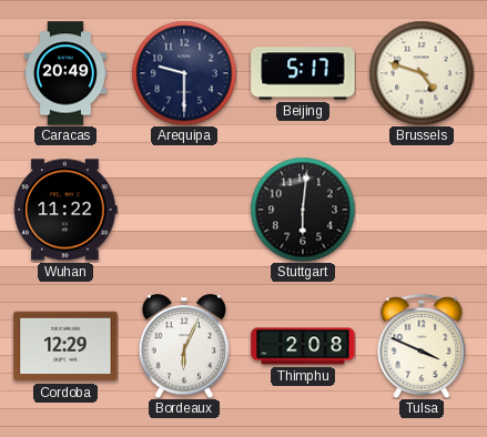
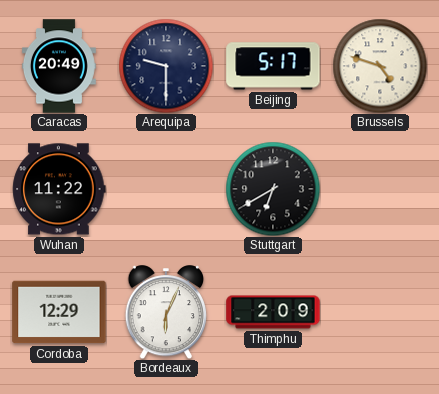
Stuttgart: 6:01 -> 6:40 (273, 189)
Thimphu: 2:08 -> 2:09 (273, 312)
Tulsa: 3:49 -> none (422, 346)
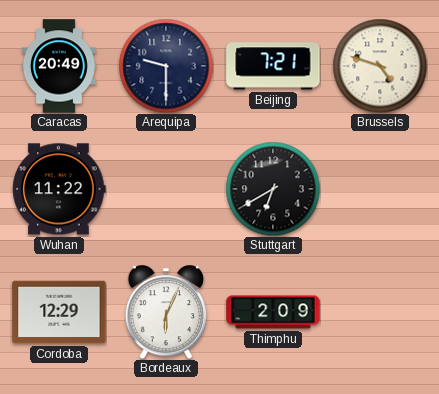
Beijing: 5:17 -> 7:21 (273, 66)
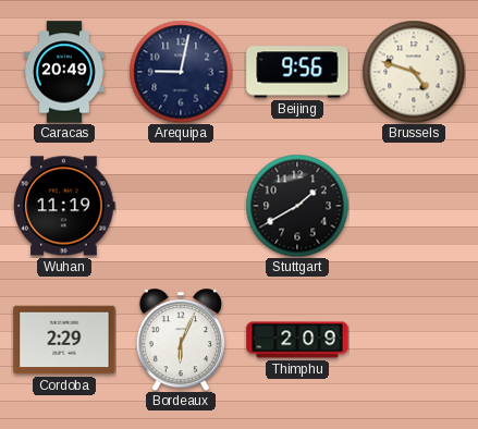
Arequipa: 9:30 -> 9:02 (181, 72)
Beijing: 7:21 -> 9:56 (297, 72)
Wuhan: 11:22 -> 11:19 (64, 206)
Stuttgart: 6:40 -> 1:40 (297, 206)
Cordoba: 12:29 -> 2:29 (64, 340)
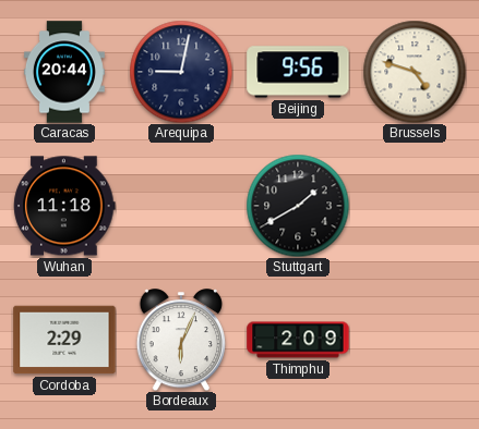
Caracas: 20:49 -> 20:44 (64, 72)
Wuhan: 11:19 -> 11:18 (64, 206)
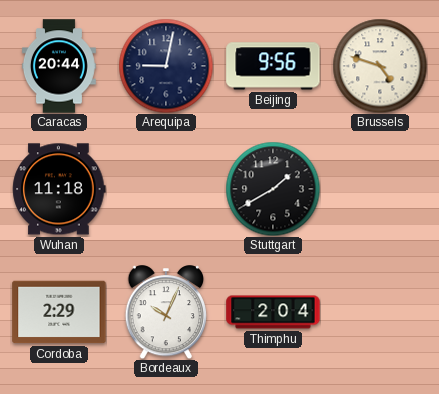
Bordeaux: 6:04 -> 10:04 (166, 312)
Thimphu: 2:09 -> 2:04 (273, 312)
